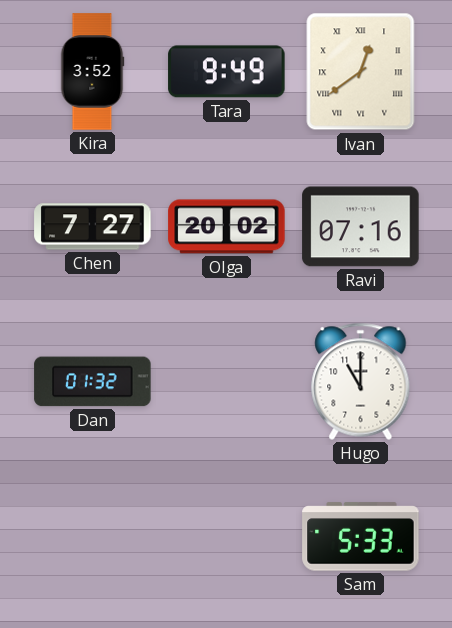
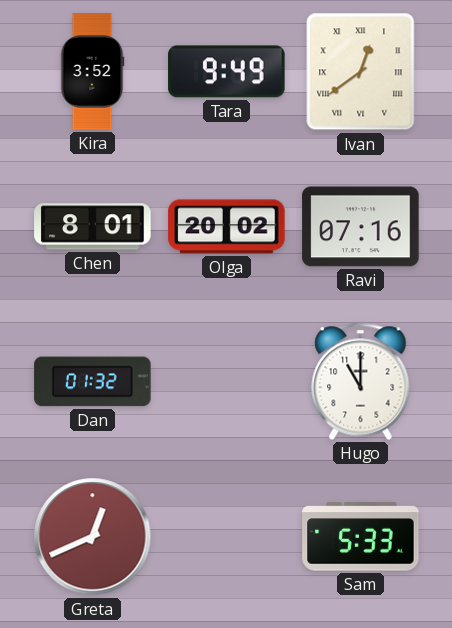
Chen: 7:27 -> 8:01 (93, 227)
Greta: none -> 12:41 (93, 537)
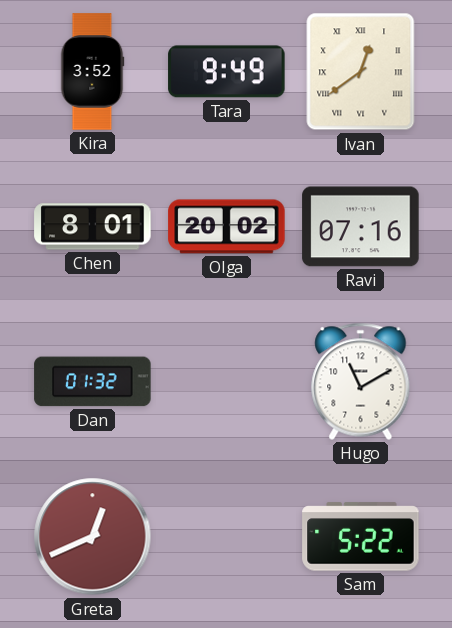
Hugo: 11:00 -> 11:10 (361, 381)
Sam: 5:33 -> 5:22 (361, 537)
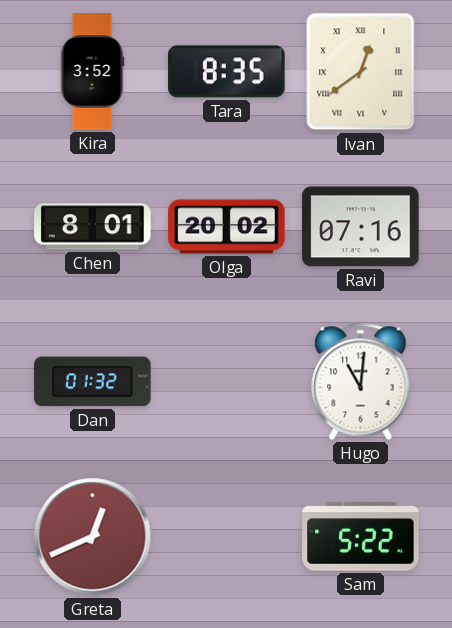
Tara: 9:49 -> 8:35 (227, 72)
Hugo: 11:10 -> 11:01 (361, 381)
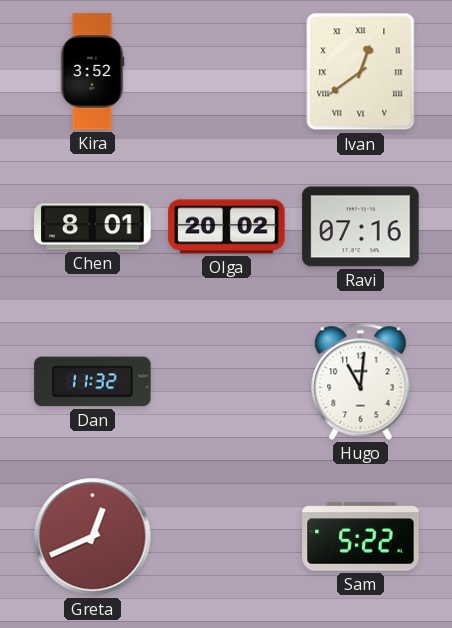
Tara: 8:35 -> none (227, 72)
Dan: 01:32 -> 11:32 (93, 382)
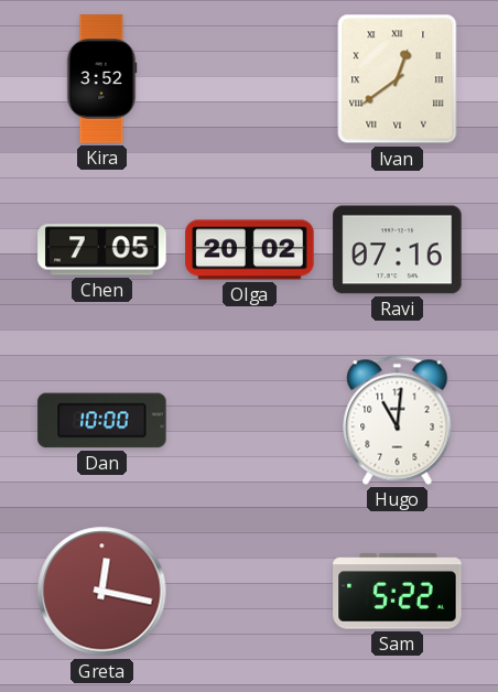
Chen: 8:01 -> 7:05 (102, 250)
Dan: 11:32 -> 10:00 (102, 421)
Greta: 12:41 -> 12:17 (102, 592)
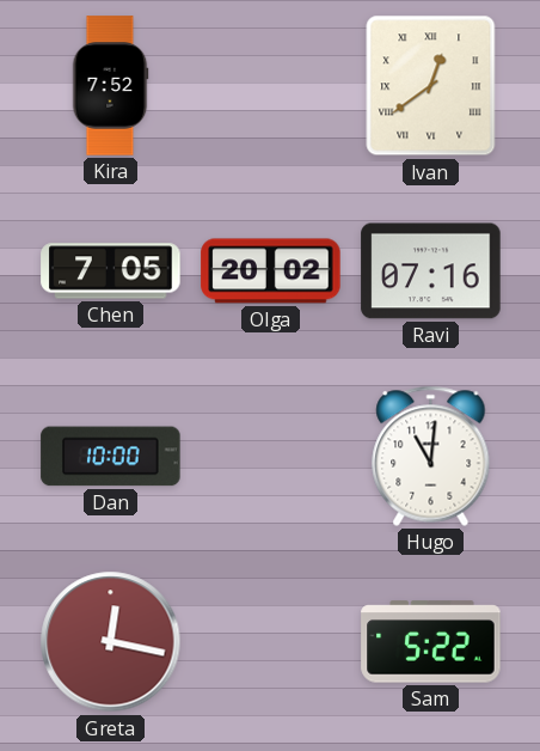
Kira: 3:52 -> 7:52 (110, 86)
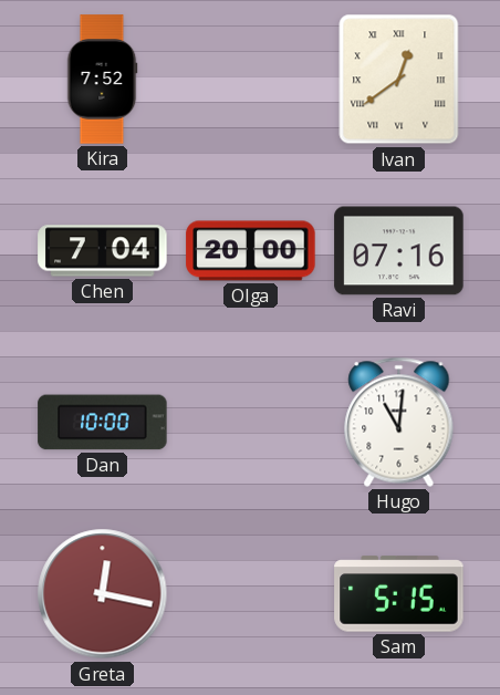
Chen: 7:05 -> 7:04 (103, 251)
Olga: 20:02 -> 20:00 (251, 251)
Sam: 5:22 -> 5:15 (399, 594)
